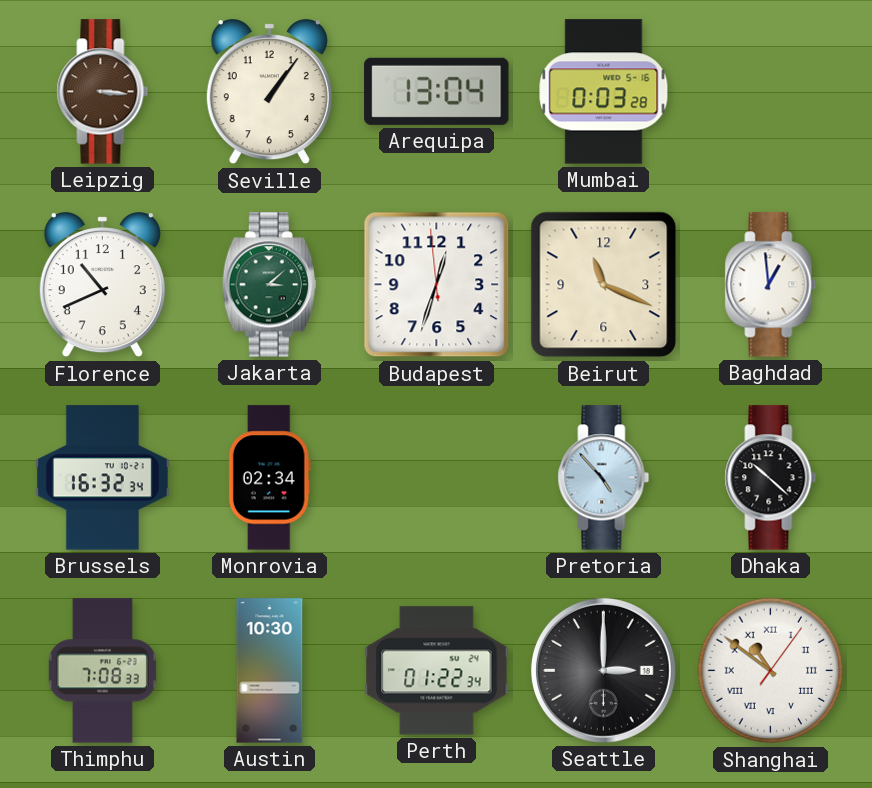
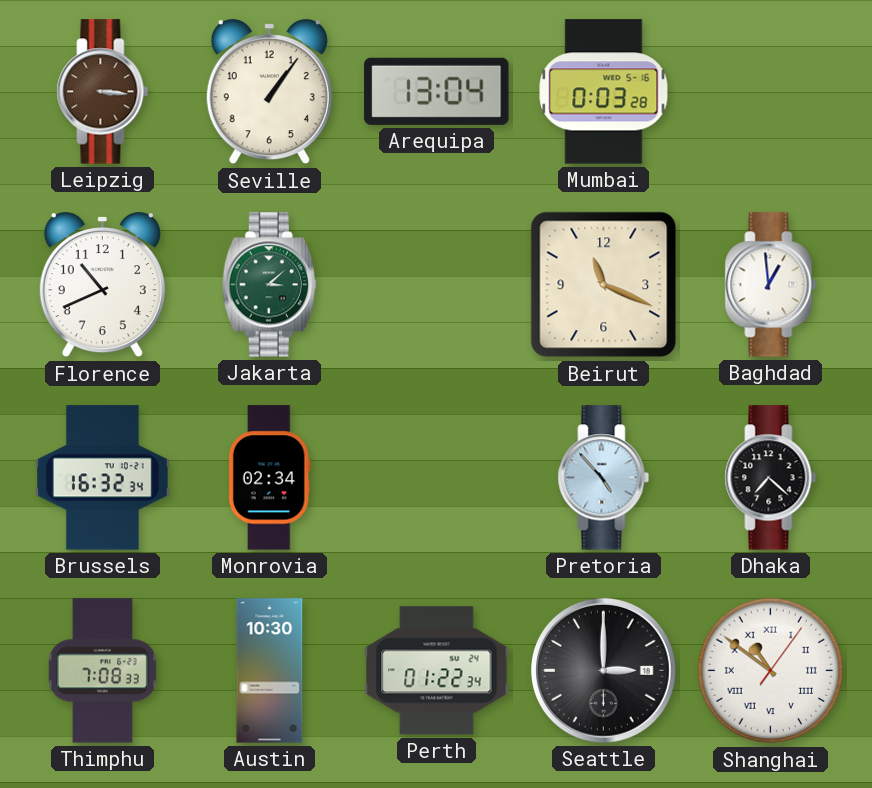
Budapest: 12:32 -> none (437, 285)
Dhaka: 10:22 -> 7:22 (771, 478)
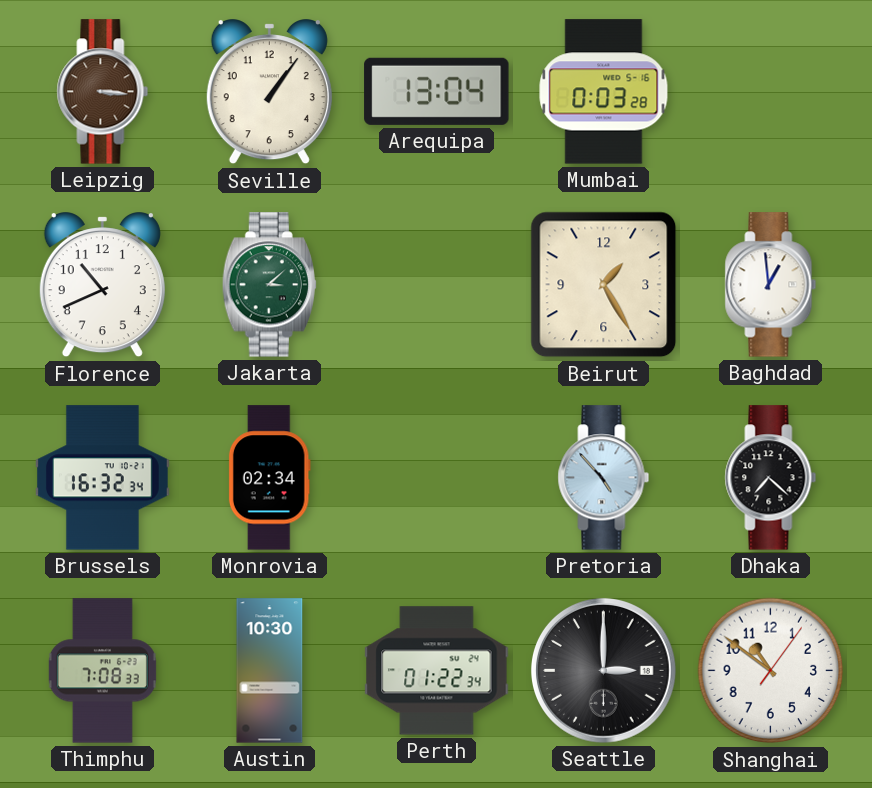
Beirut: 11:19 -> 1:25 (604, 285)
Shanghai numerals: Roman -> Arabic (771, 671)
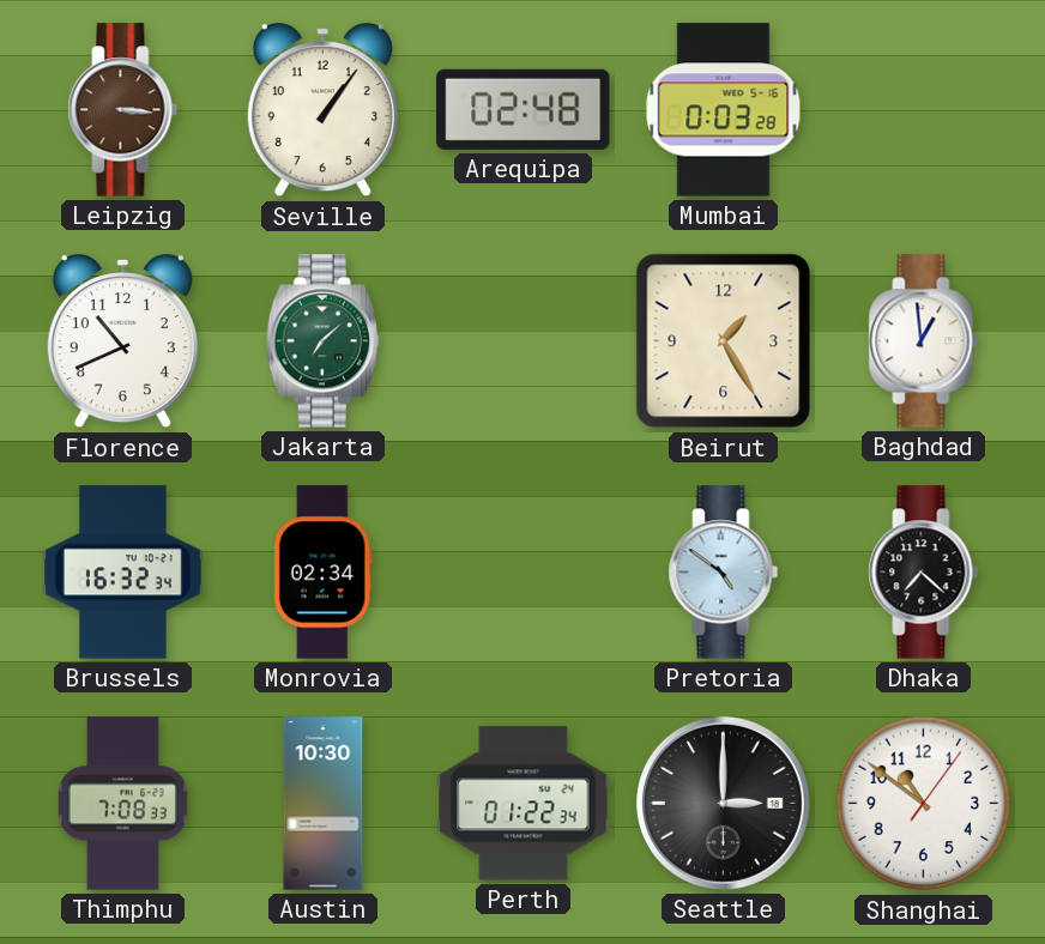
Arequipa: 13:04 -> 02:48 (524, 109)
Jakarta: 3:08 -> 7:08 (322, 341)
Pretoria: 4:53 -> 4:51 (724, 573)
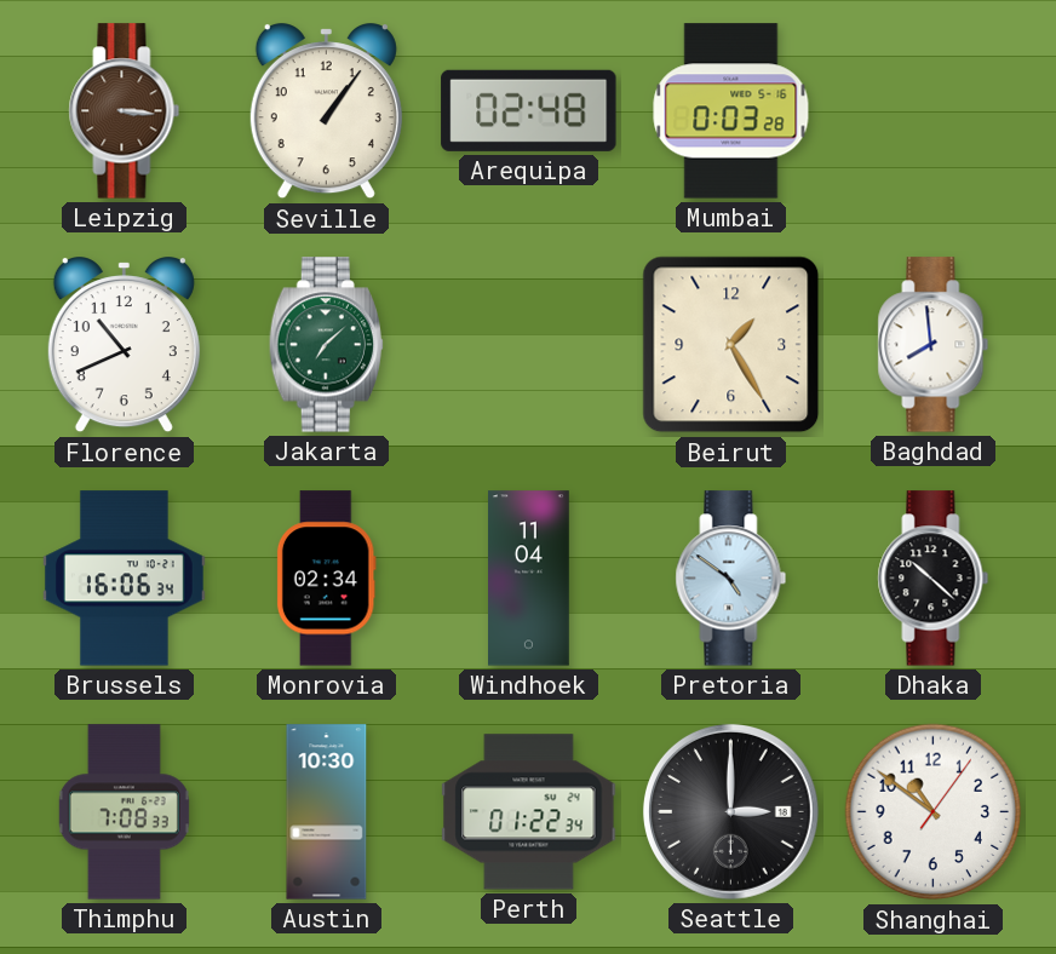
Baghdad: 12:59 -> 7:59 (934, 345)
Brussels: 16:32 -> 16:06 (124, 579)
Windhoek: none -> 11:04 (529, 579)
Dhaka: 7:22 -> 10:22 (934, 579)
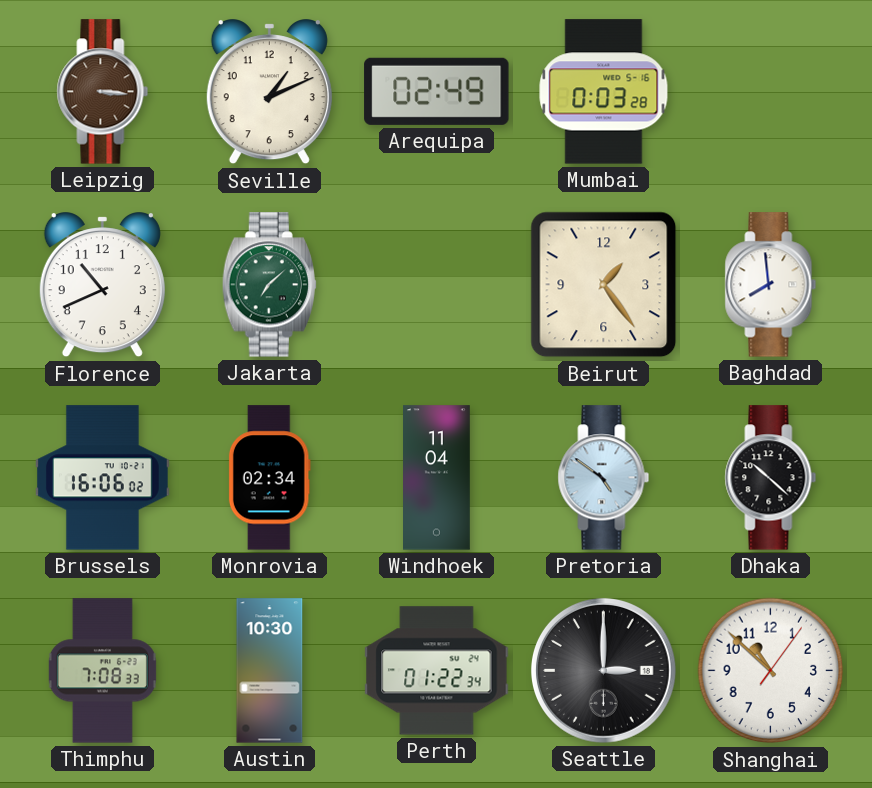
Seville: 1:06 -> 1:11 (269, 92)
Arequipa: 02:48 -> 02:49 (437, 91)
Beirut: 1:25 -> 1:24 (604, 285)
Brussels: 16:06:34 -> 16:06:02 (102, 478)
Shanghai: 10:51 -> 10:52 (771, 671)
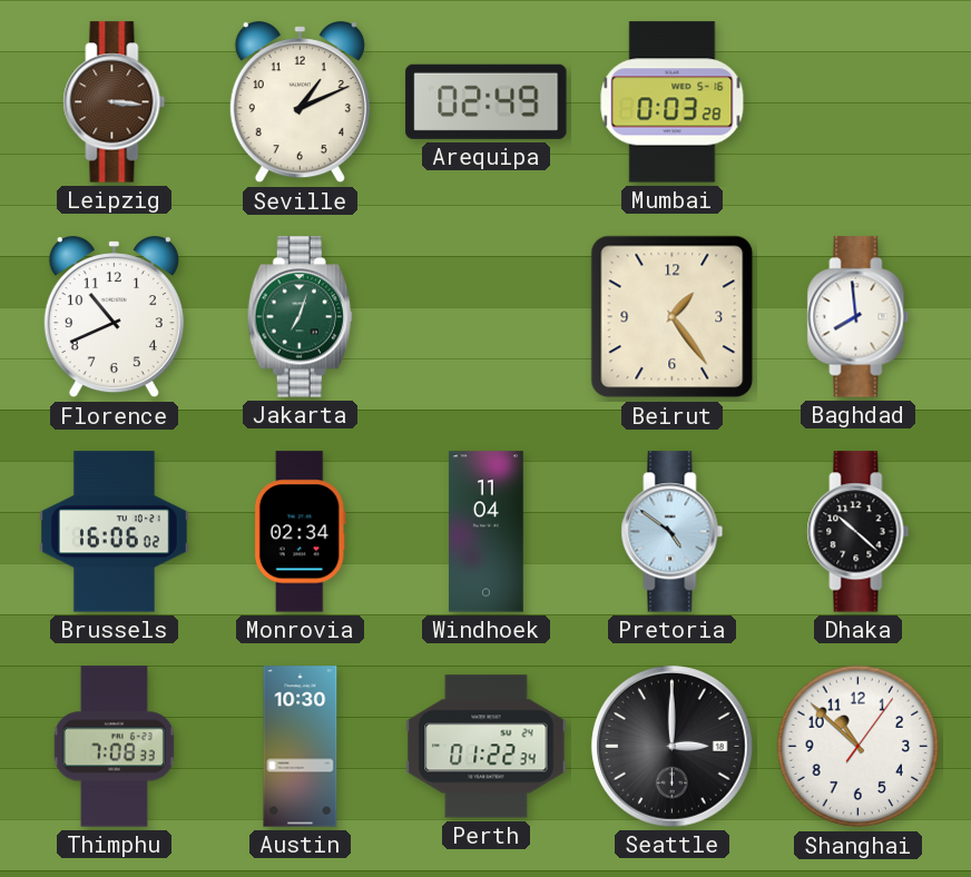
Jakarta: 7:08 -> 7:03 (300, 317)
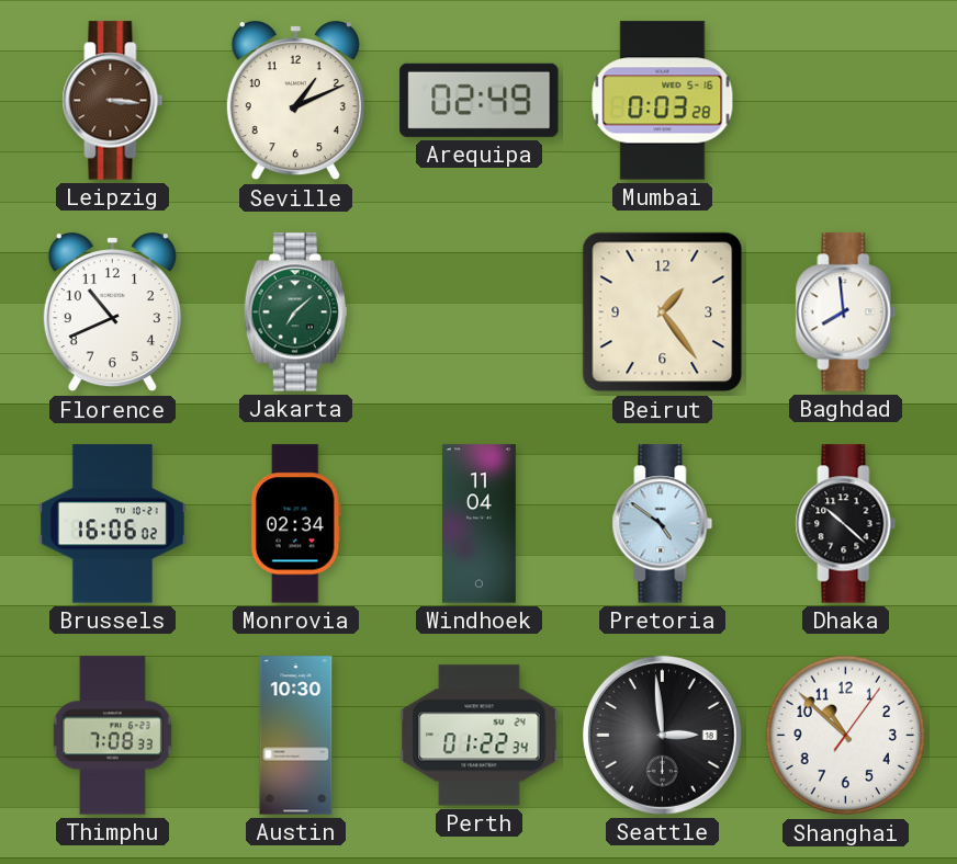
Jakarta: 7:03 -> 7:08 (295, 312)
Seattle: 3:00 -> 2:59 (662, 735)
